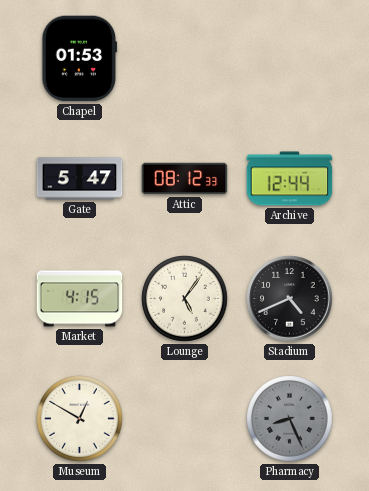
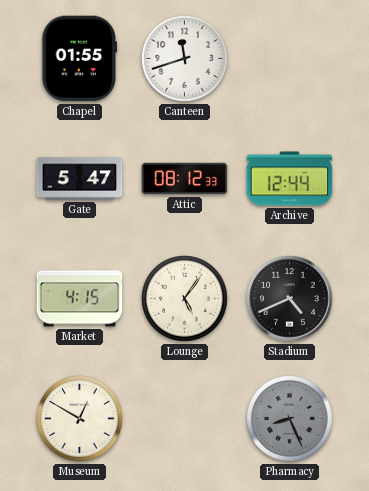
Chapel: 01:53 -> 01:55 (80, 59)
Canteen: none -> 11:42 (185, 59)
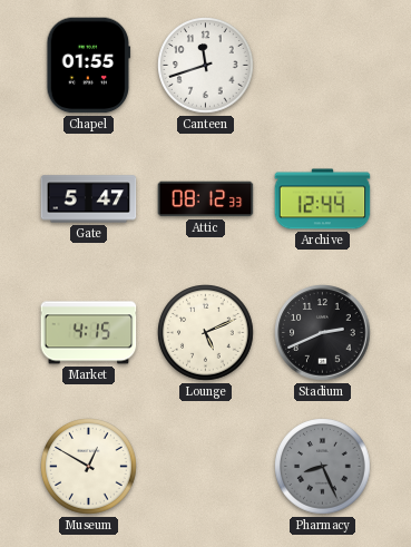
Lounge: 5:06 -> 5:11 (206, 333)
Stadium: 4:41 -> 2:41 (323, 333)
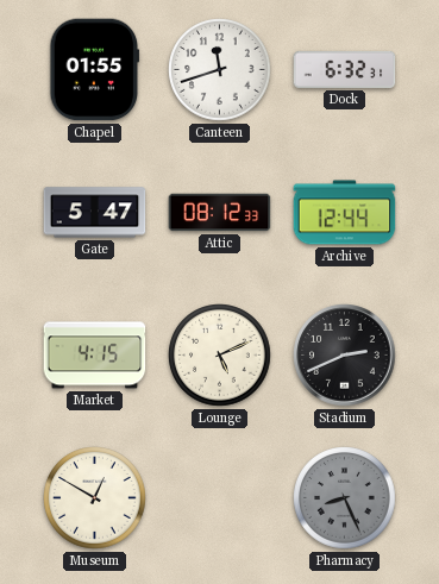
Dock: none -> 6:32 (345, 69)
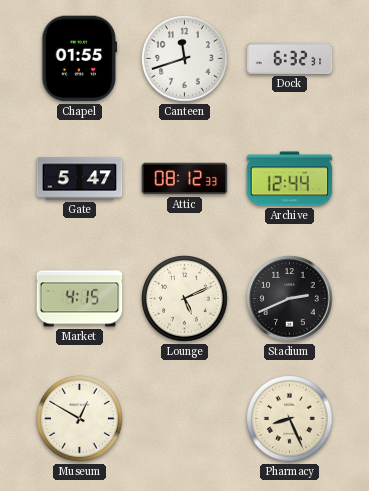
Pharmacy dial: grey -> cream (290, 419)
